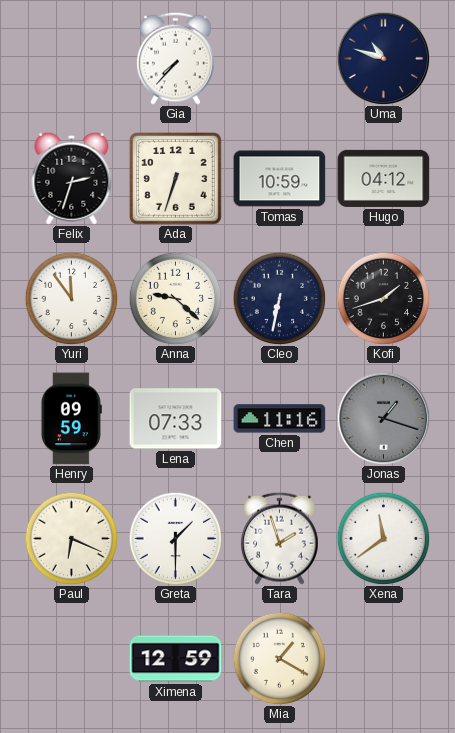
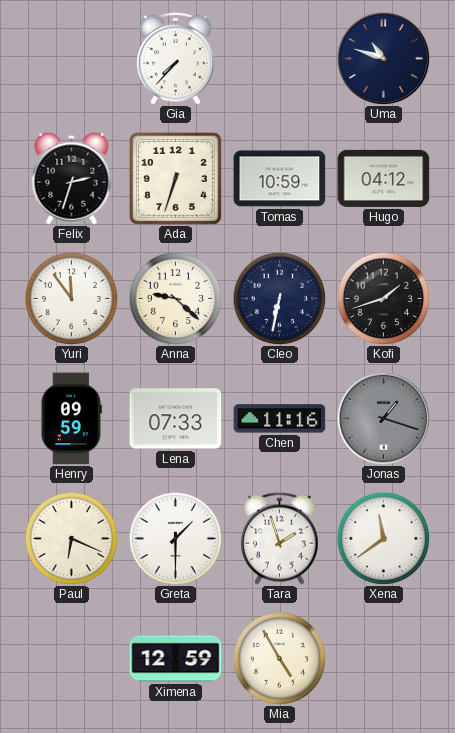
Mia: 1:20 -> 4:55 (279, 658)
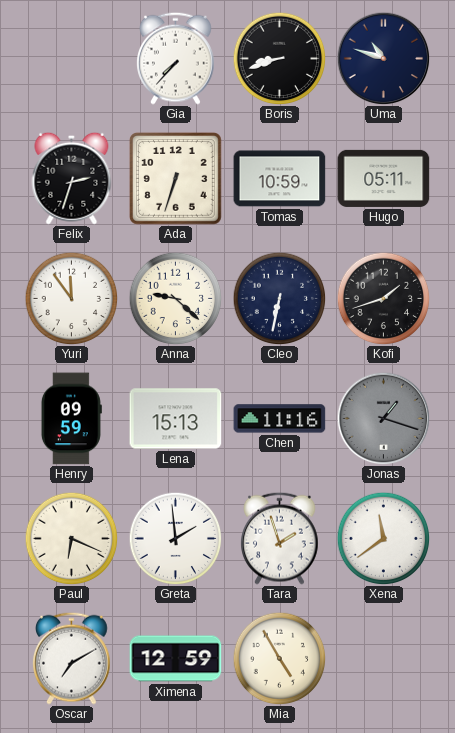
Boris: none -> 8:42 (279, 58)
Hugo: 04:12 -> 05:11 (384, 178)
Lena: 07:33 -> 15:13 (176, 419)
Greta: 1:30 -> 1:59 (175, 538)
Oscar: none -> 7:10 (72, 658)
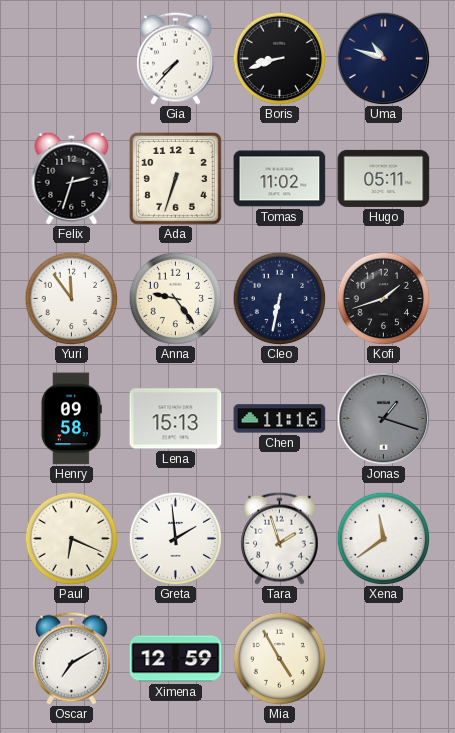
Tomas: 10:59 -> 11:02 (280, 179)
Anna: 9:22 -> 9:24 (175, 298)
Henry: 09:59 -> 09:58 (71, 419)
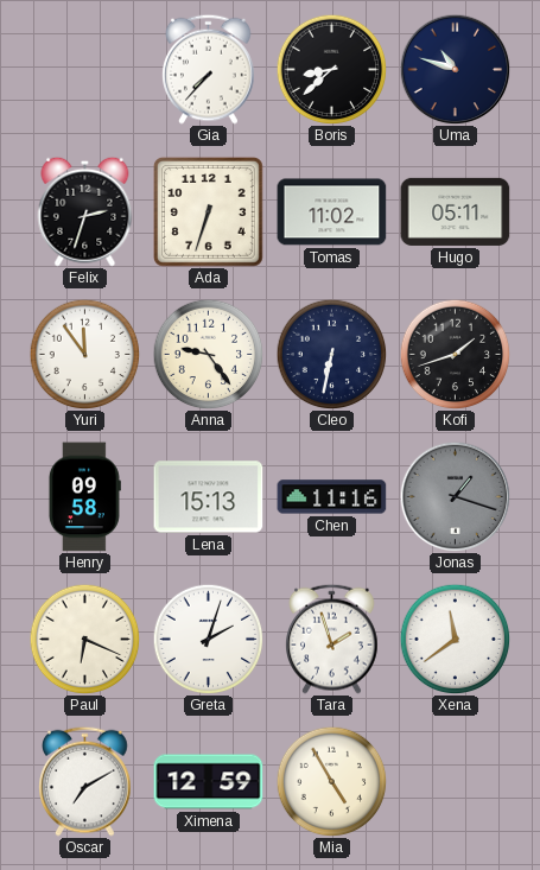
Boris: 8:42 -> 8:38 (331, 69)
Greta: 1:59 -> 2:03 (208, 639)
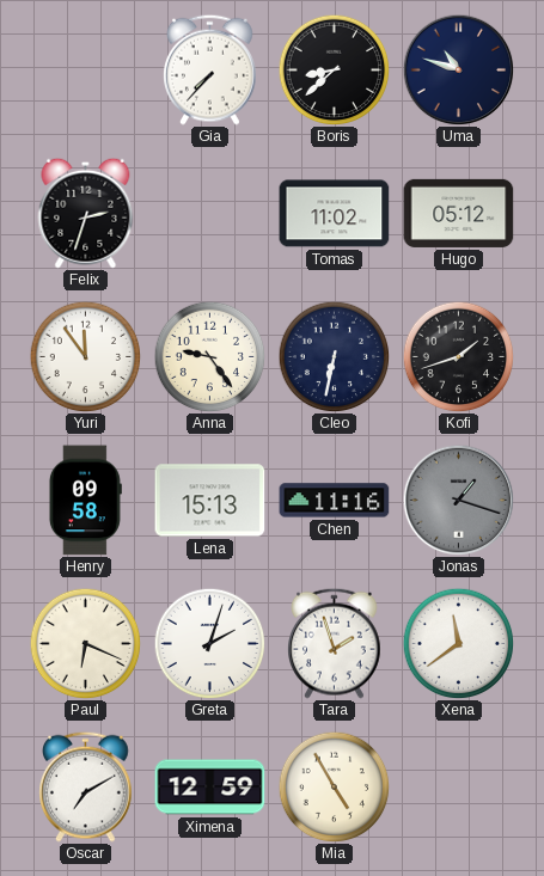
Ada: 6:33 -> none (208, 211)
Hugo: 05:11 -> 05:12 (459, 213)
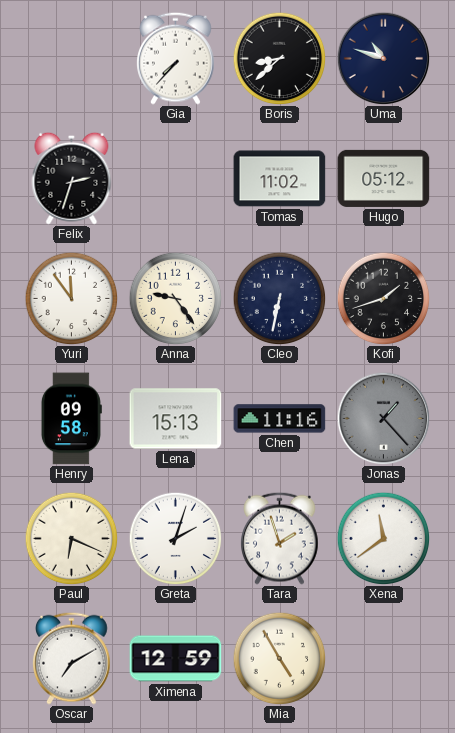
Jonas: 1:18 -> 1:23 (383, 418)
